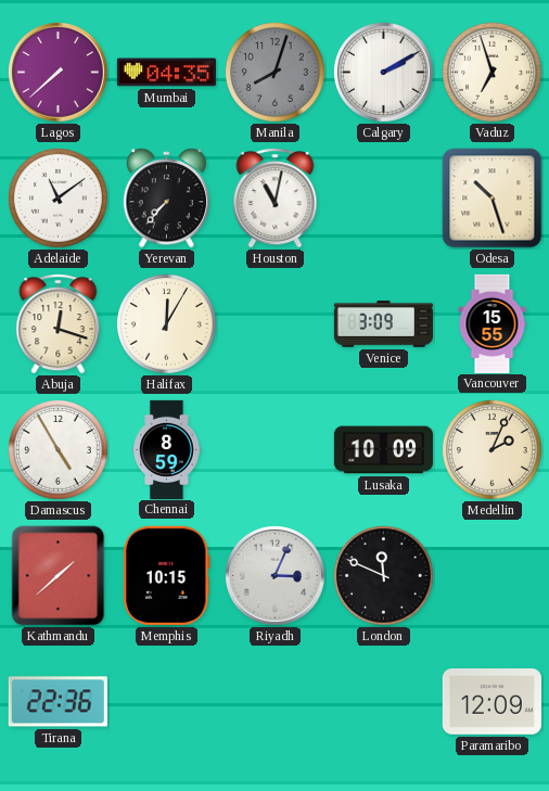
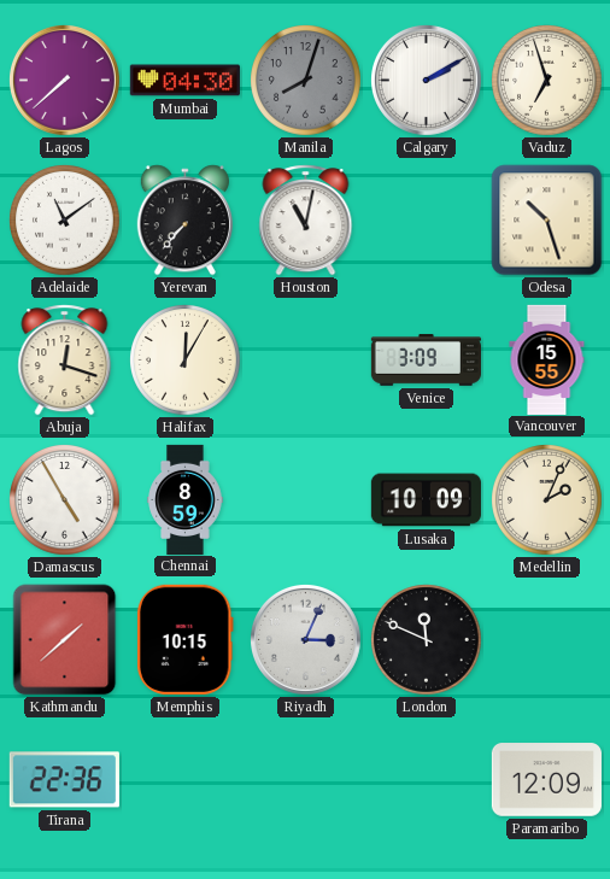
Mumbai: 04:35 -> 04:30 (184, 81)
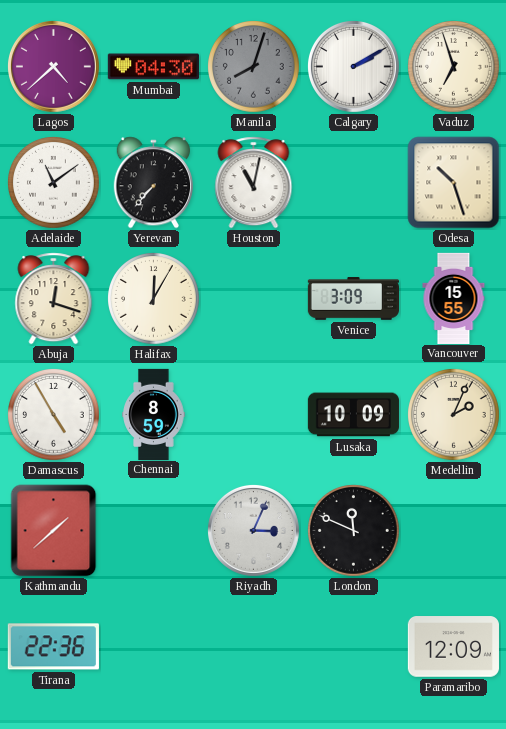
Lagos: 7:38 -> 4:38 (53, 66)
Memphis: 10:15 -> none (186, 639)
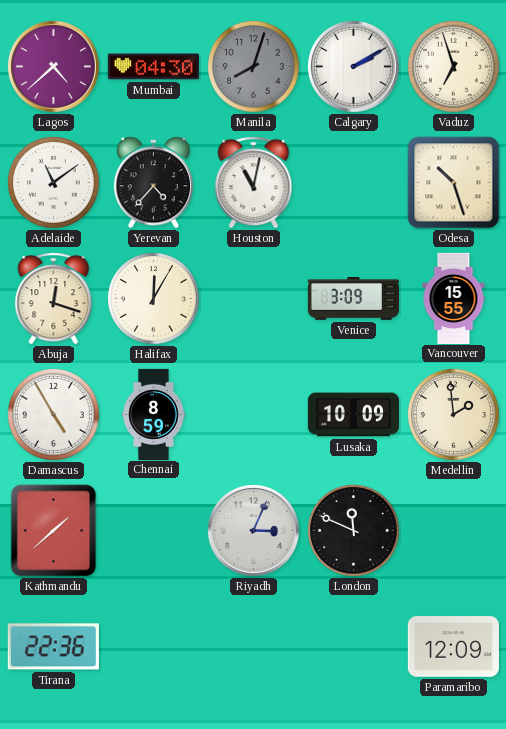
Yerevan: 7:37 -> 4:37 (153, 183)
Medellin: 2:04 -> 1:59 (454, 415)
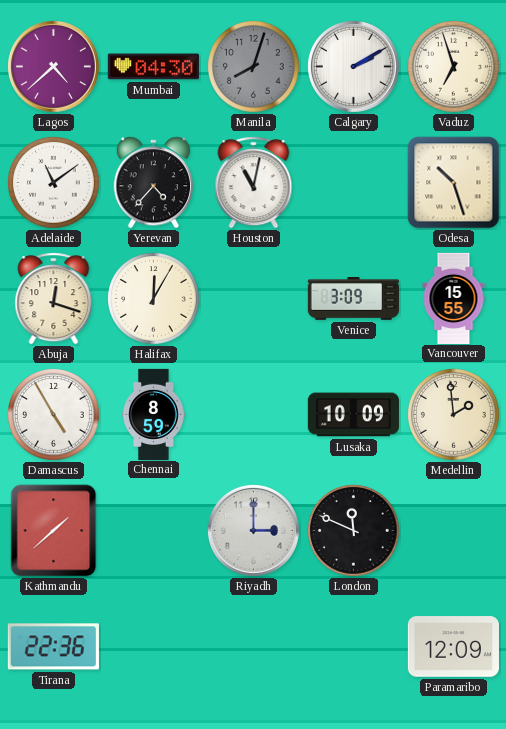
Riyadh: 3:04 -> 3:00 (253, 530)
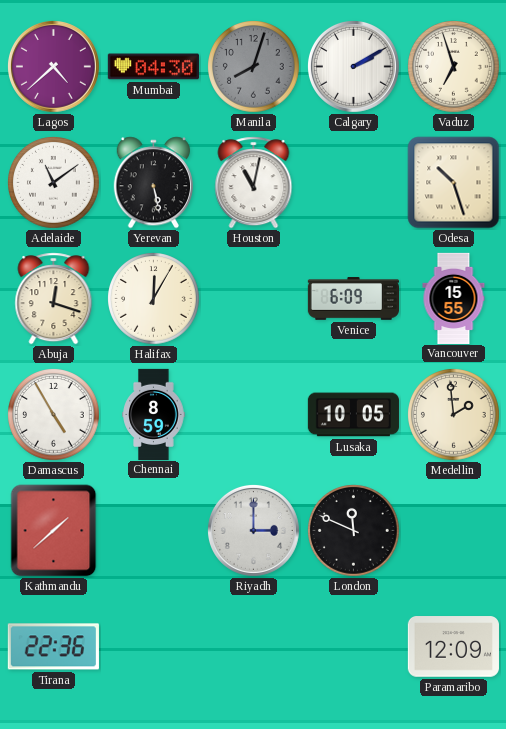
Yerevan: 4:37 -> 5:28 (153, 183)
Venice: 3:09 -> 6:09 (353, 299)
Lusaka: 10:09 -> 10:05 (353, 415)
